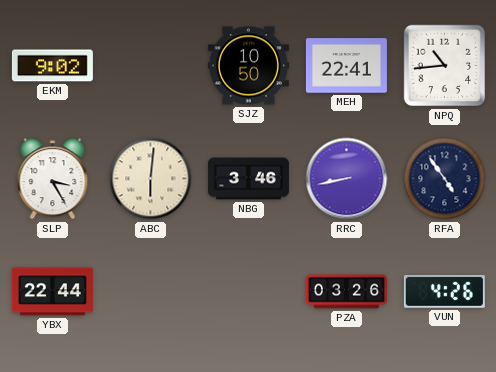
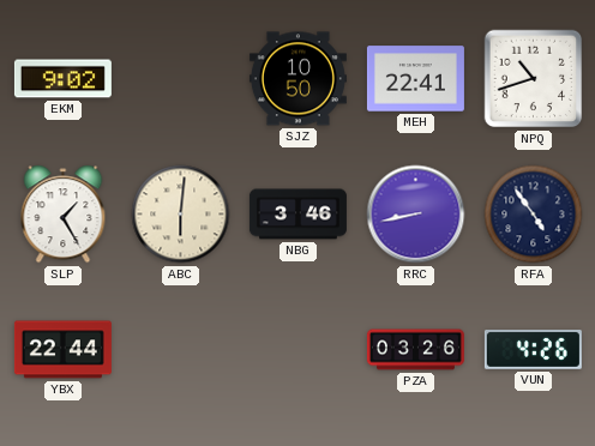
NPQ: 10:44 -> 10:42 (534, 79)
SLP: 3:25 -> 1:25 (64, 215)
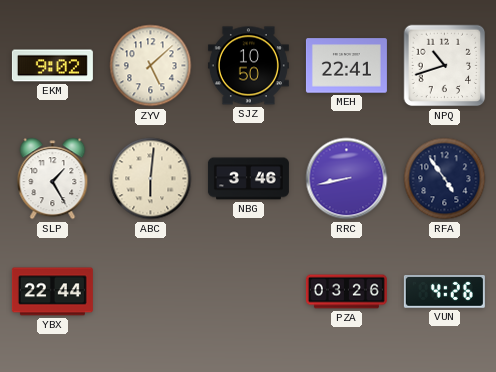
ZYV: none -> 5:08 (151, 66)
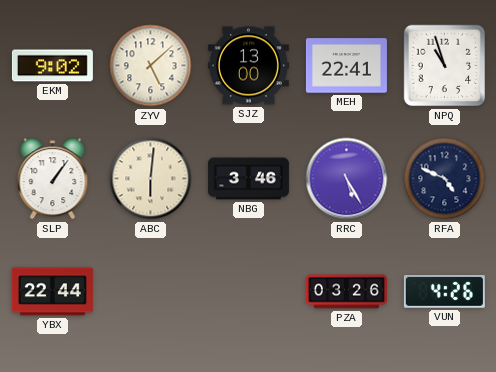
SJZ: 10:50 -> 13:00 (248, 66)
NPQ: 10:42 -> 10:57 (445, 66)
SLP: 1:25 -> 1:06 (53, 179)
RRC: 8:43 -> 5:25 (347, 179)
RFA: 4:54 -> 4:49 (445, 179)
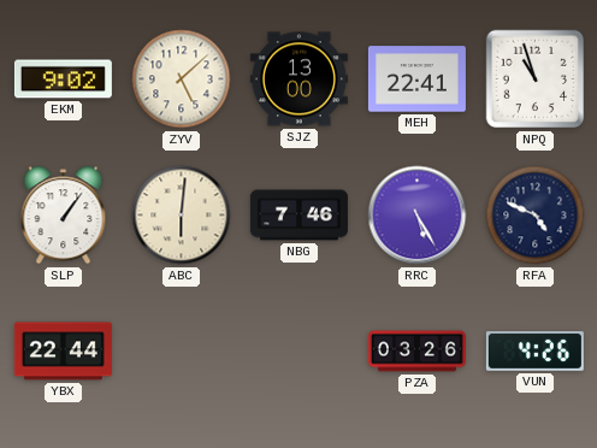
NBG: 3:46 -> 7:46 (298, 216)
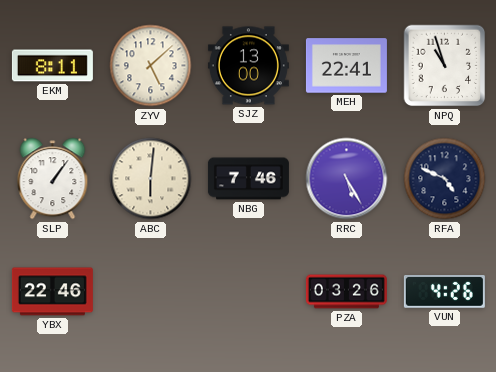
EKM: 9:02 -> 8:11 (52, 66)
YBX: 22:44 -> 22:46 (52, 292)
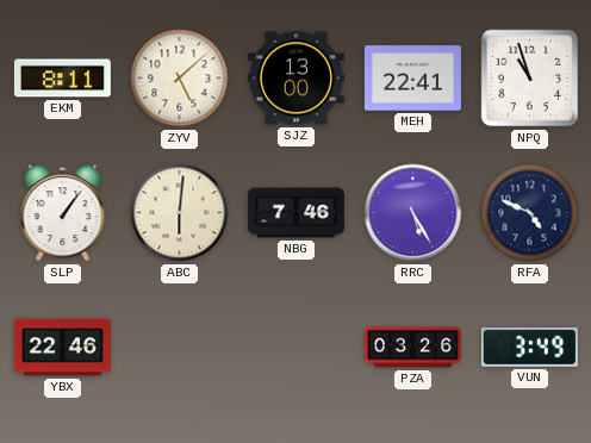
VUN: 4:26 -> 3:49 (529, 348)
